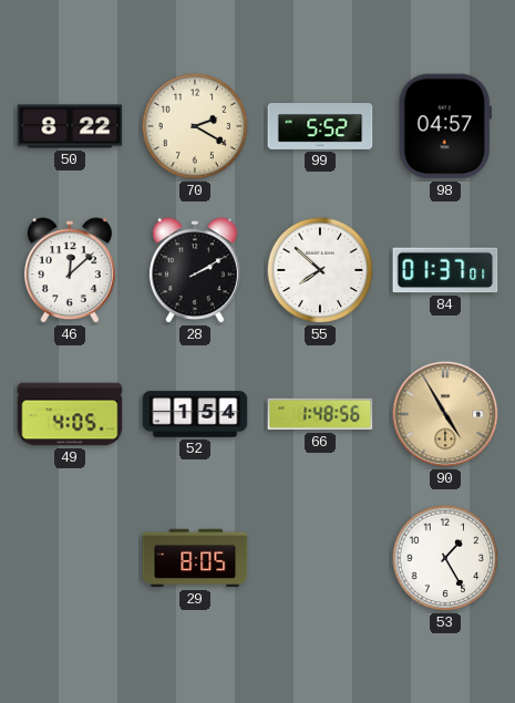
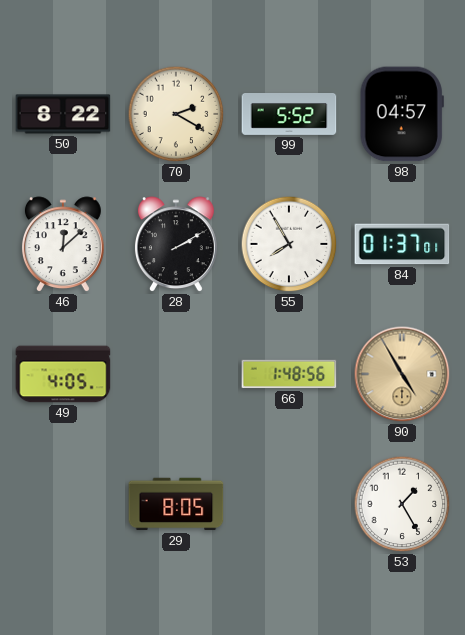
55: 7:52 -> 7:55 (289, 244)
52: 1:54 -> none (195, 414)
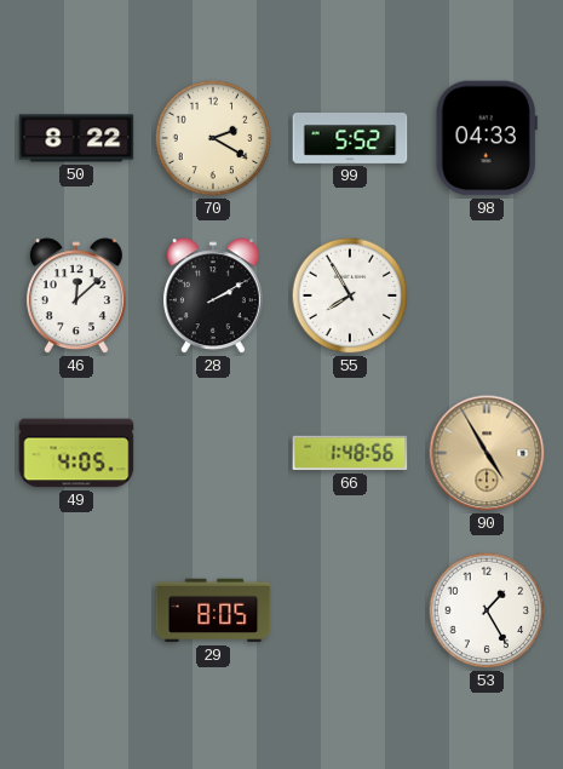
98: 04:57 -> 04:33 (487, 138)
84: 01:37 -> none (402, 244)
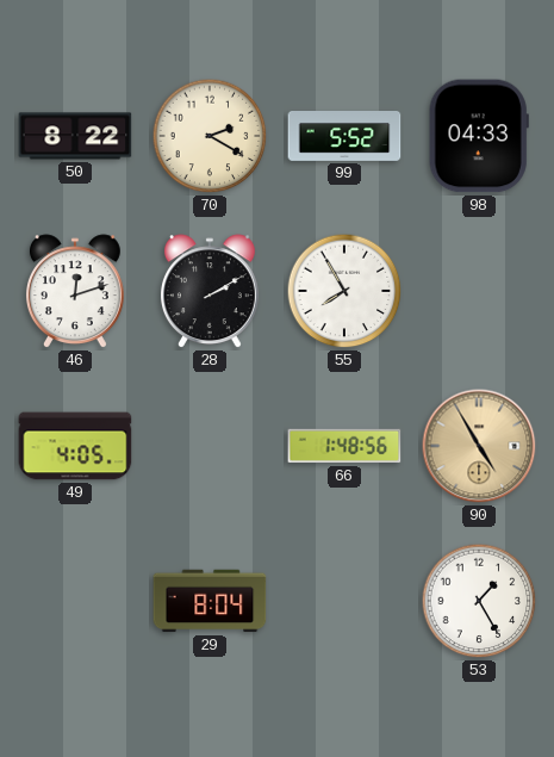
46: 12:08 -> 12:12 (75, 292)
29: 8:05 -> 8:04 (210, 601)
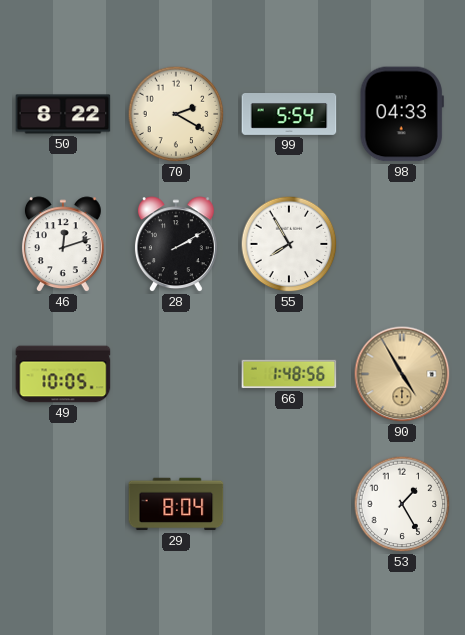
99: 5:52 -> 5:54 (289, 115)
49: 4:05 -> 10:05 (63, 374)
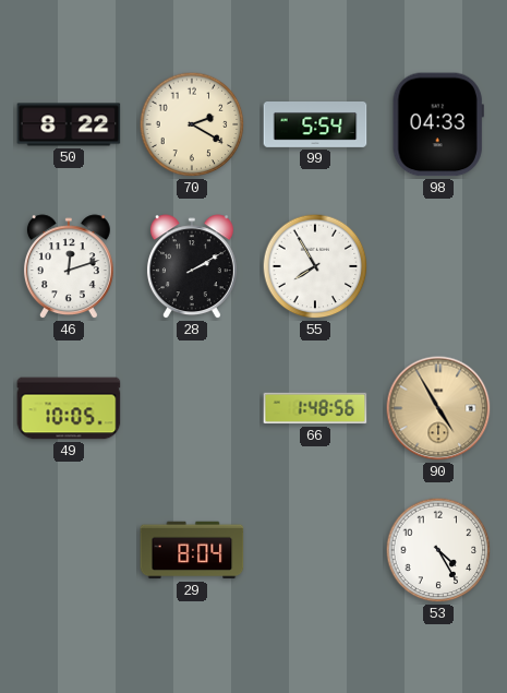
53: 1:25 -> 4:25 (438, 550)
